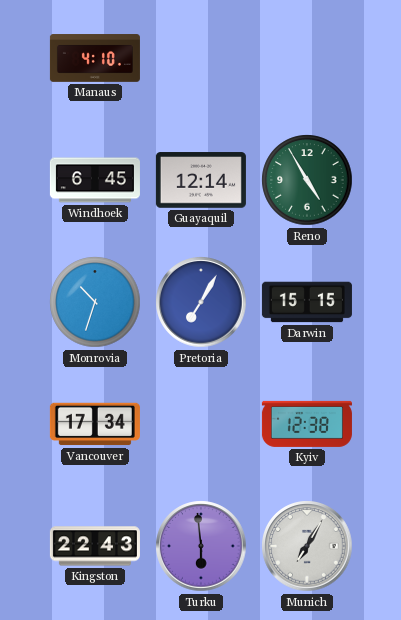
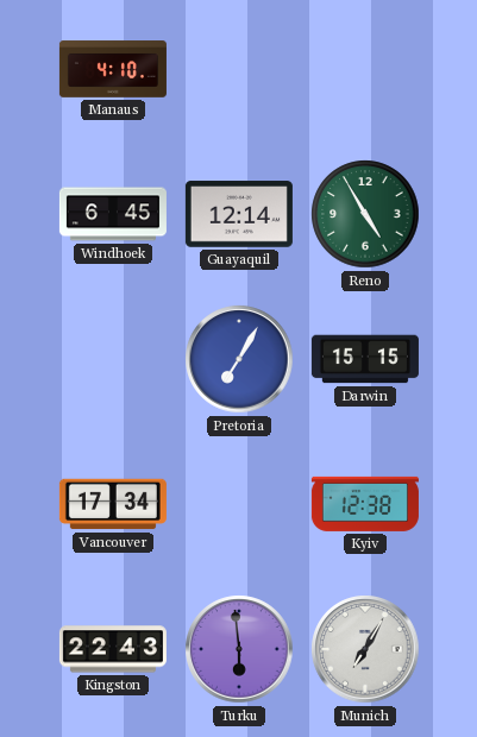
Monrovia: 10:33 -> none (95, 302)
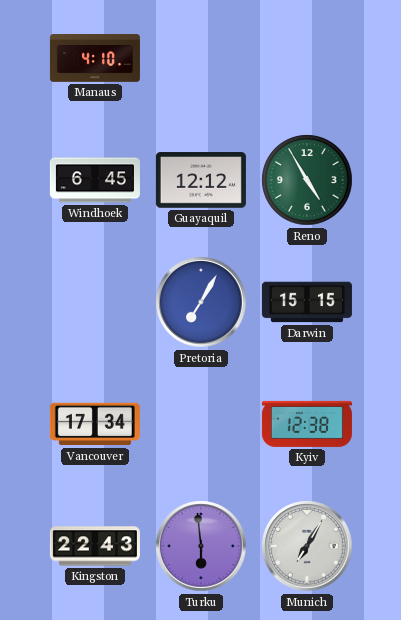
Guayaquil: 12:14 -> 12:12 (201, 180)
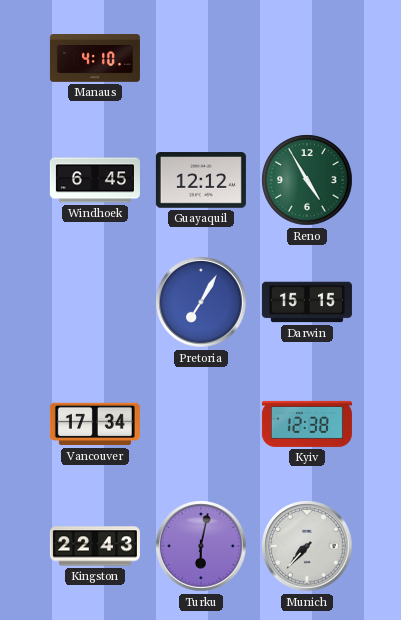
Turku: 5:59 -> 6:02 (201, 546)
Munich: 7:05 -> 7:37 (307, 546)
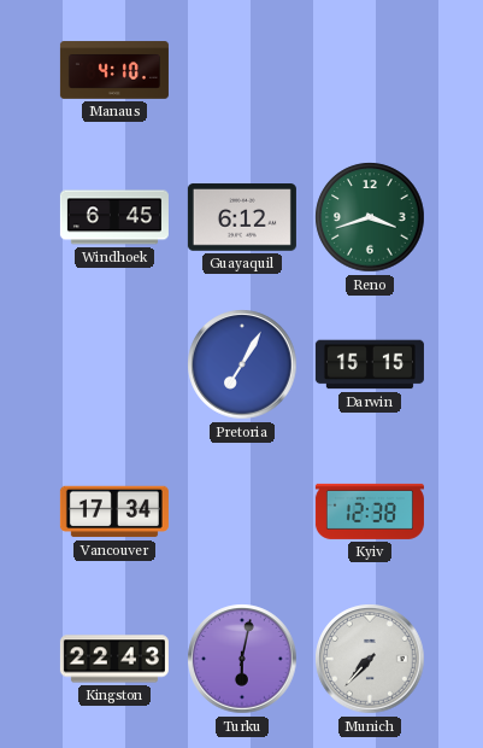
Guayaquil: 12:12 -> 6:12 (242, 217)
Reno: 4:55 -> 3:42 (370, 217)
